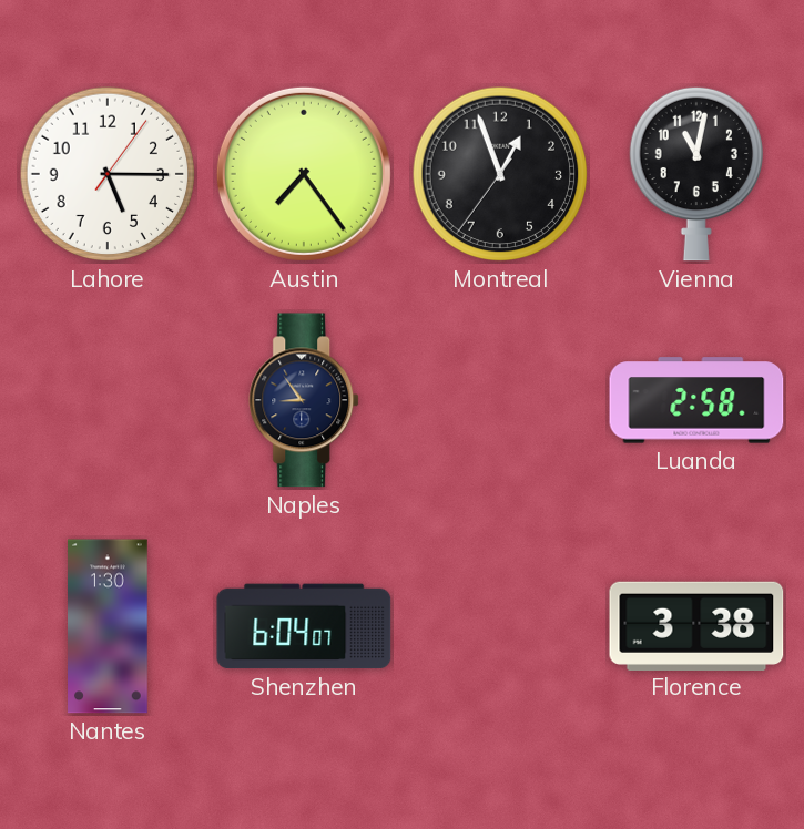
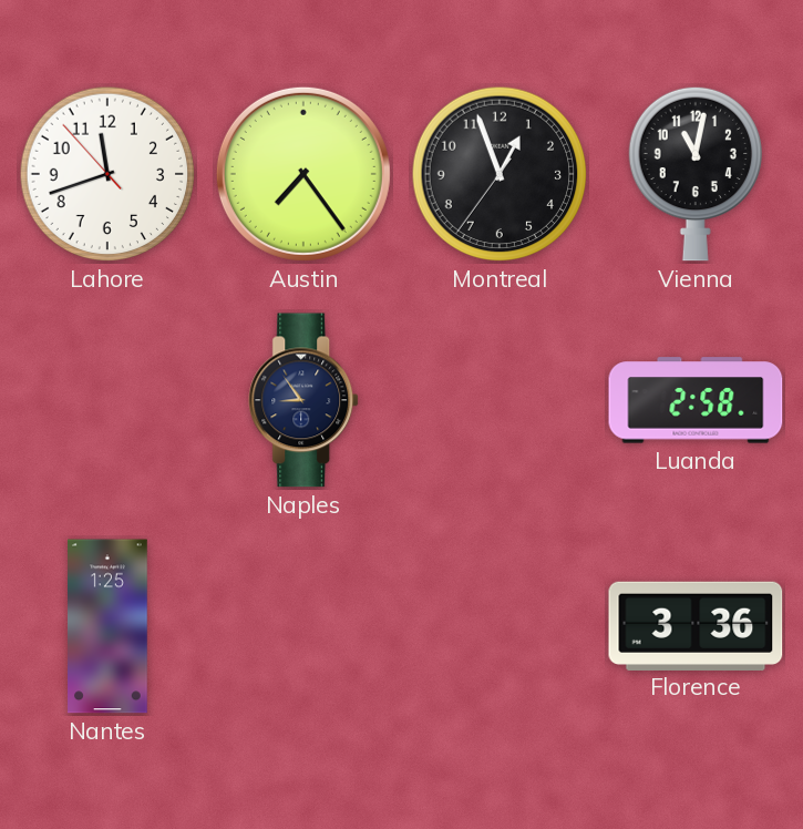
Lahore: 5:15 -> 11:41 (107, 174)
Nantes: 1:30 -> 1:25 (109, 626)
Shenzhen: 6:04 -> none (304, 626)
Florence: 3:38 -> 3:36 (696, 625)
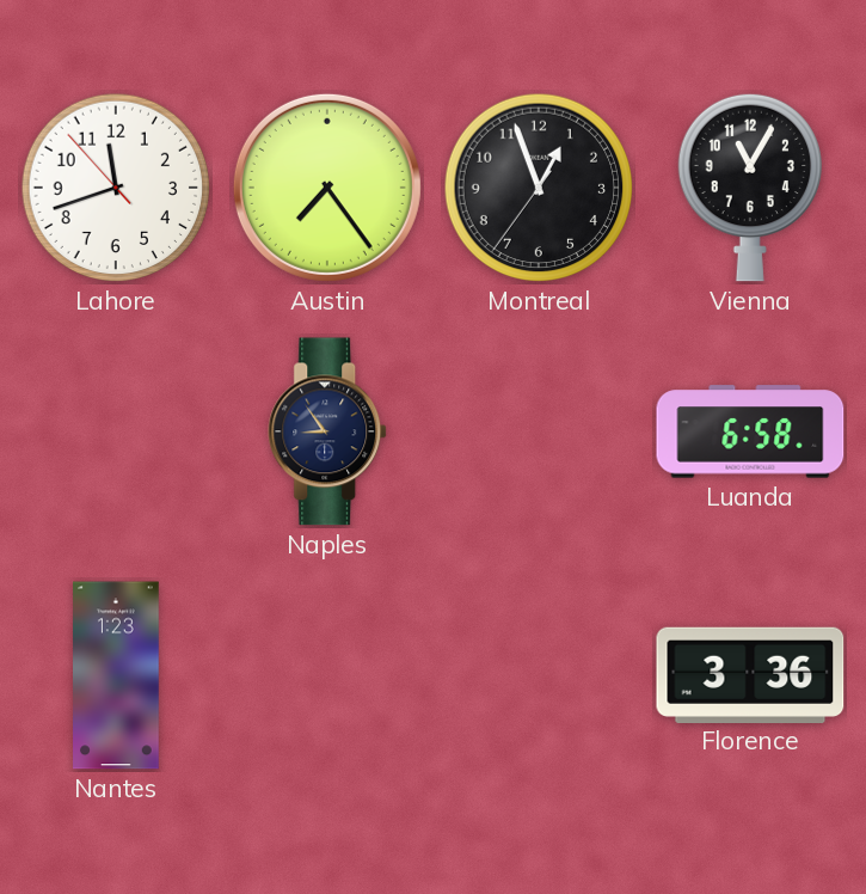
Vienna: 11:02 -> 11:05 (749, 188)
Luanda: 2:58 -> 6:58 (750, 431)
Nantes: 1:25 -> 1:23 (117, 675)
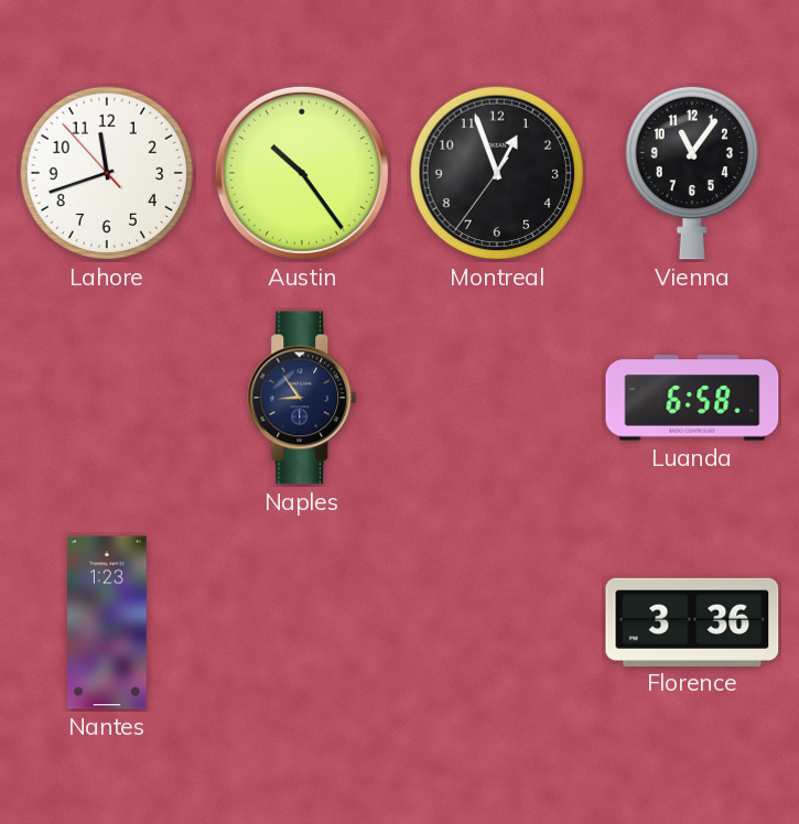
Austin: 7:24 -> 10:24 (302, 173)
Vienna: 11:05 -> 11:06 (691, 173)
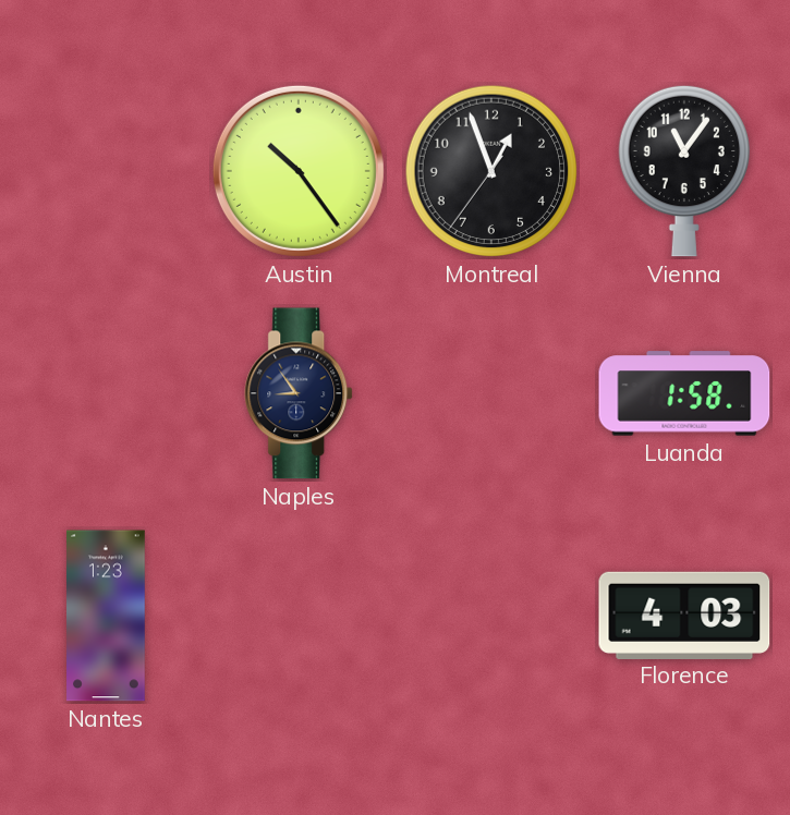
Lahore: 11:41 -> none (107, 173)
Luanda: 6:58 -> 1:58 (684, 393)
Florence: 3:36 -> 4:03 (684, 615)
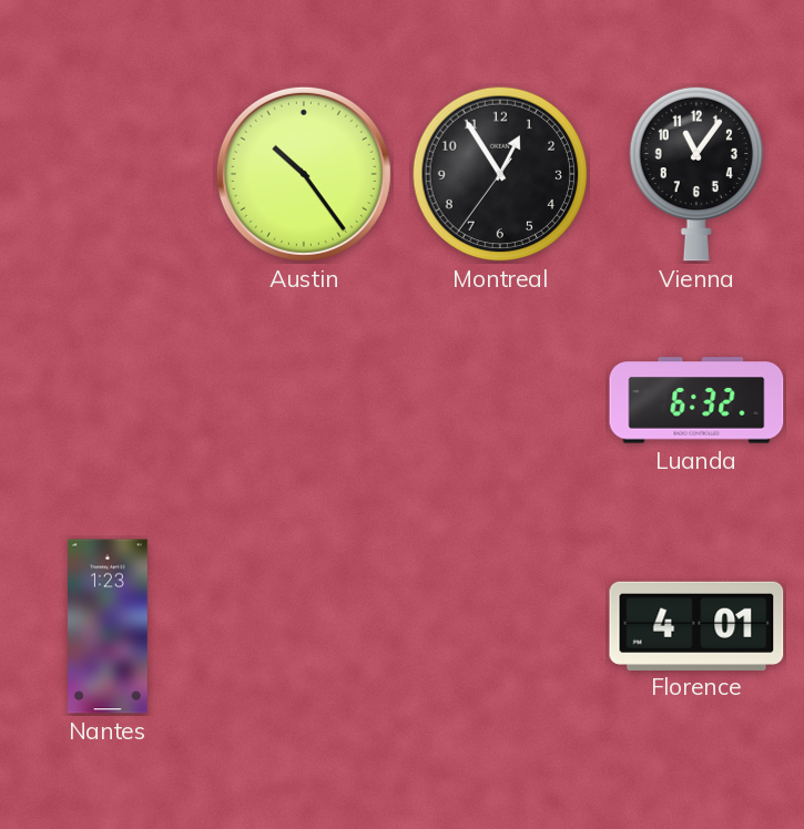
Montreal: 12:56 -> 12:54 (500, 174)
Naples: 8:54 -> none (300, 393)
Luanda: 1:58 -> 6:32 (696, 400)
Florence: 4:03 -> 4:01 (696, 625)
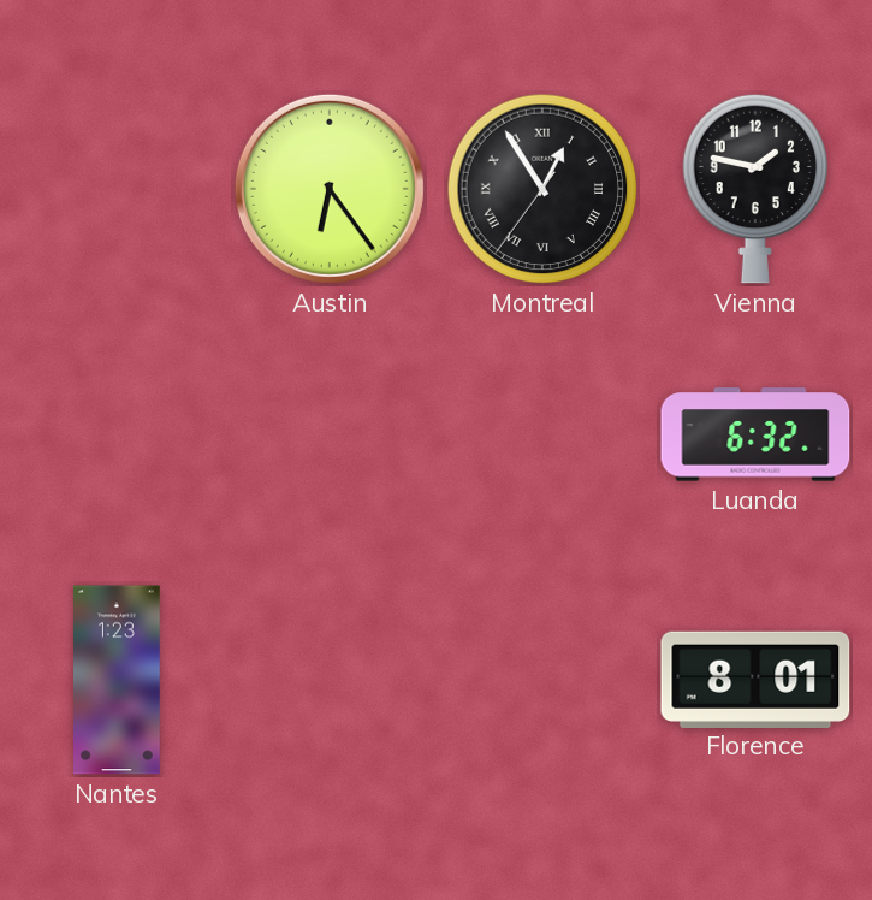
Austin: 10:24 -> 6:24 (330, 189)
Montreal numerals: Arabic -> Roman (542, 189)
Vienna: 11:06 -> 1:47 (754, 189)
Florence: 4:01 -> 8:01 (755, 679)
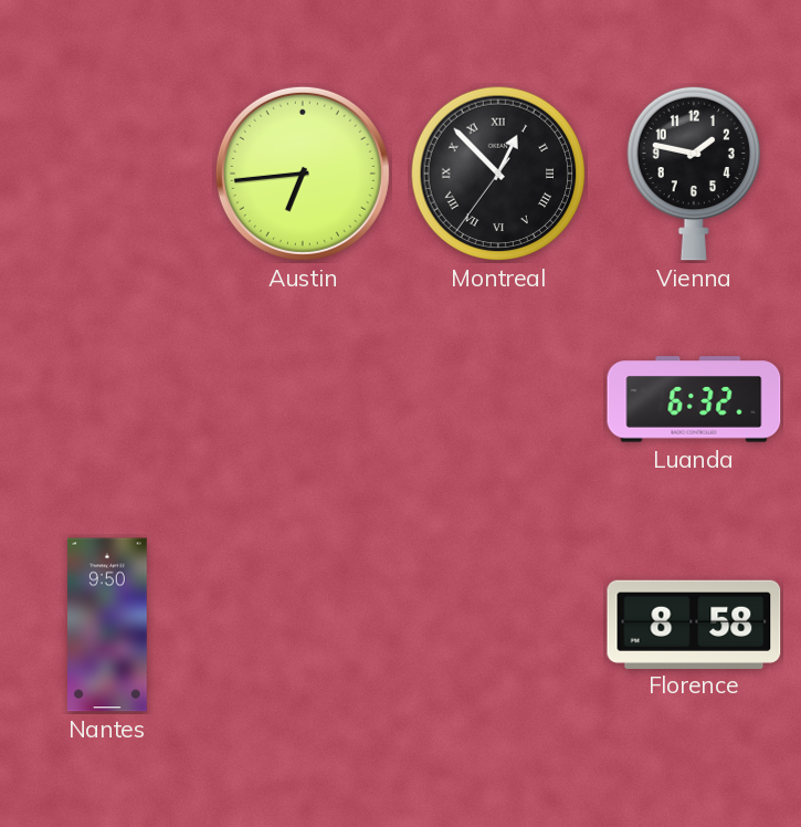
Austin: 6:24 -> 6:44 (303, 174)
Montreal: 12:54 -> 12:52 (498, 174)
Nantes: 1:23 -> 9:50 (108, 625)
Florence: 8:01 -> 8:58 (694, 624)
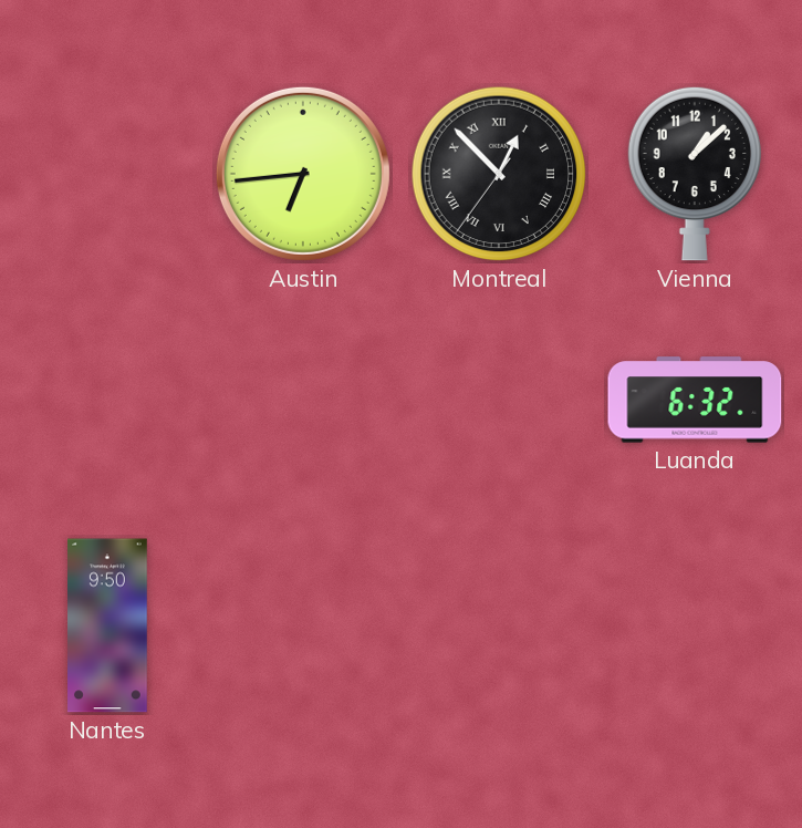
Vienna: 1:47 -> 1:08 (694, 174)
Florence: 8:58 -> none (694, 624)
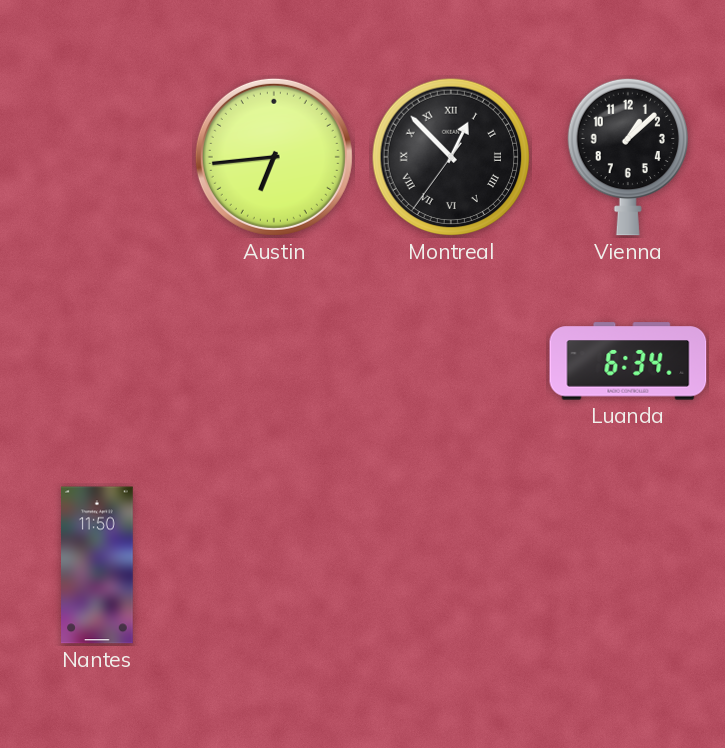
Luanda: 6:32 -> 6:34 (628, 361)
Nantes: 9:50 -> 11:50 (98, 565)
